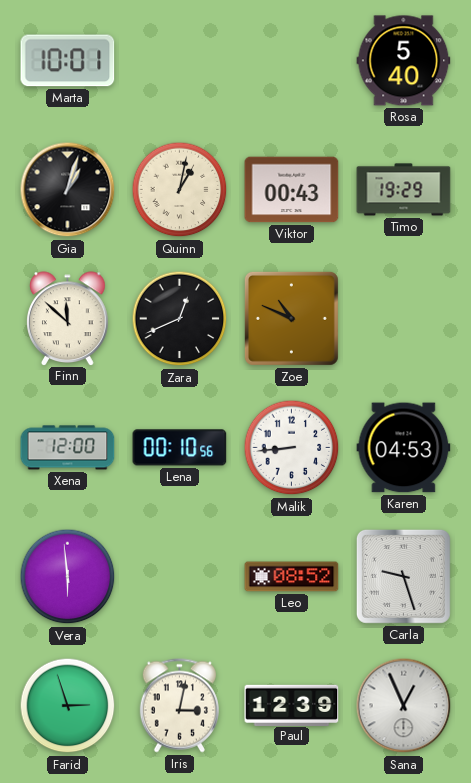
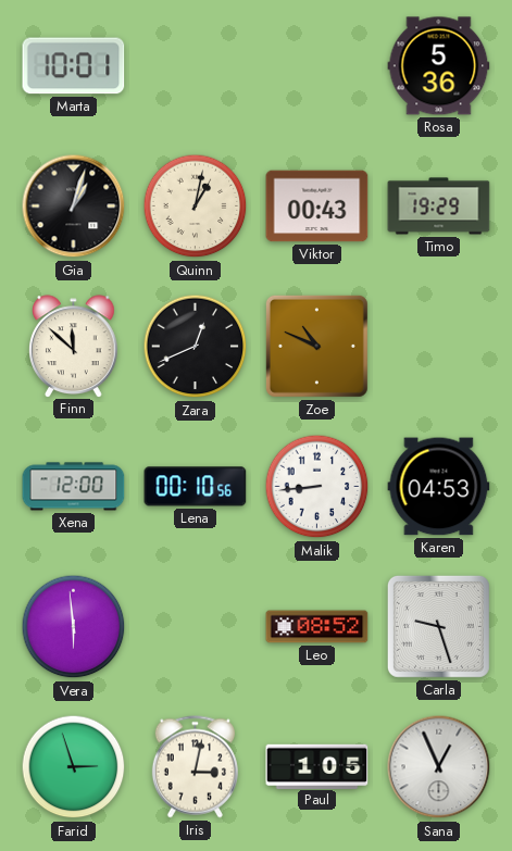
Rosa: 5:40 -> 5:36 (439, 66)
Paul: 12:39 -> 1:05 (317, 766)
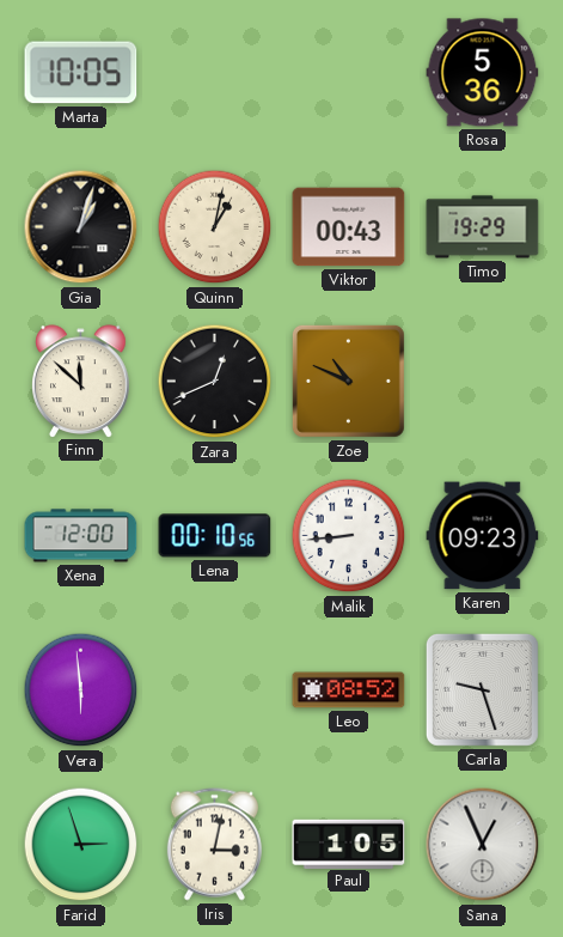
Marta: 10:01 -> 10:05 (81, 73)
Karen: 04:53 -> 09:23 (483, 536)
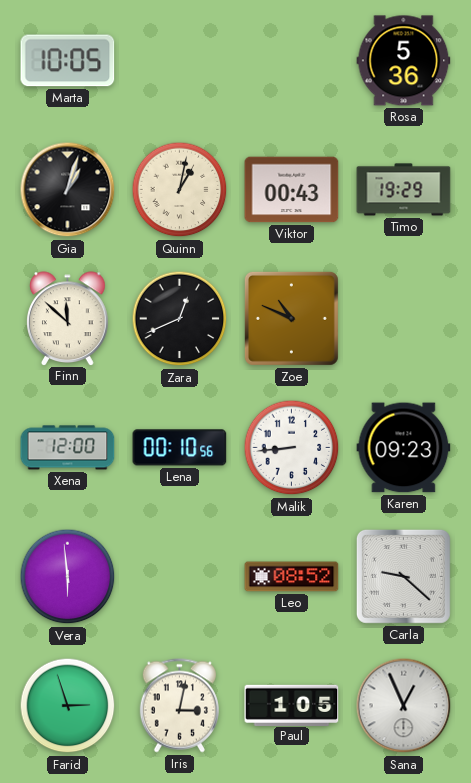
Carla: 9:27 -> 9:22 (403, 576)
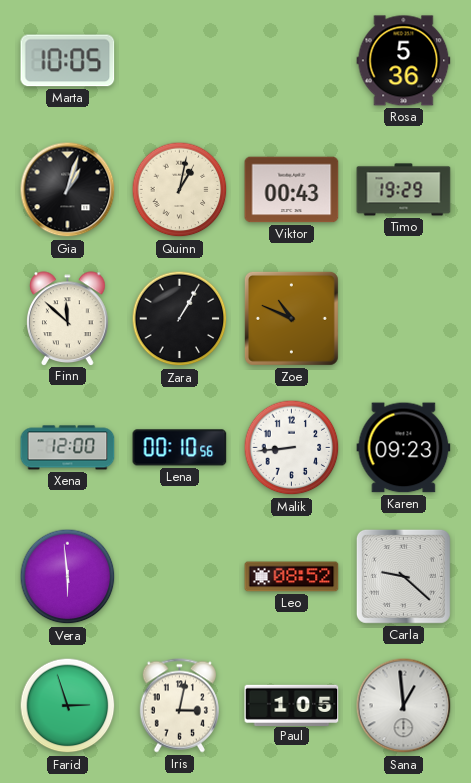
Zara: 12:41 -> 1:05 (180, 319)
Sana: 12:56 -> 12:59 (404, 706)
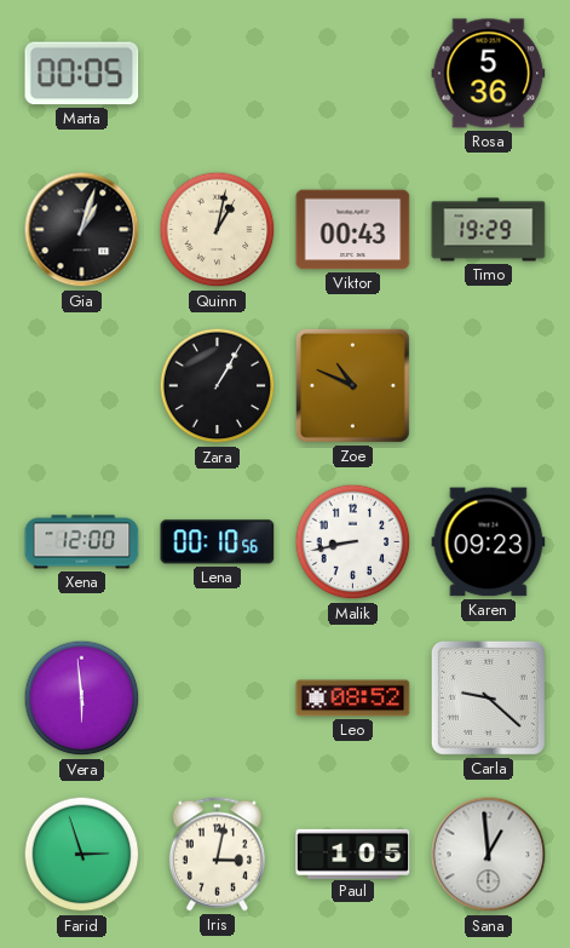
Marta: 10:05 -> 00:05 (82, 74)
Finn: 11:52 -> none (68, 318)
Malik: 8:44 -> 8:43 (353, 542)
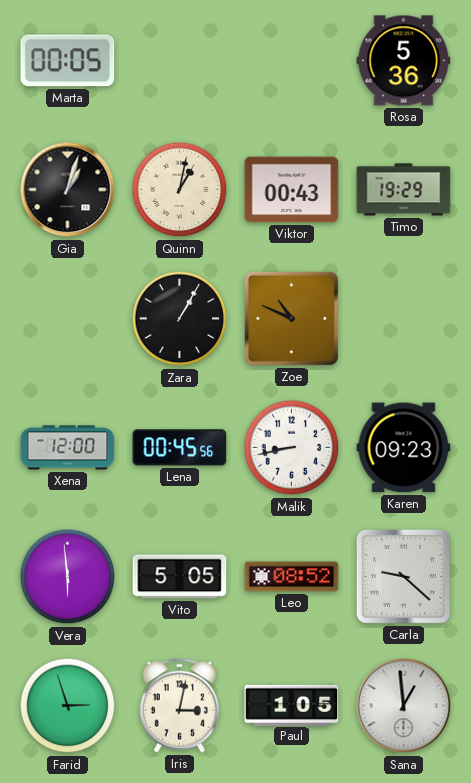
Lena: 00:10 -> 00:45 (180, 448)
Vito: none -> 5:05 (180, 577)
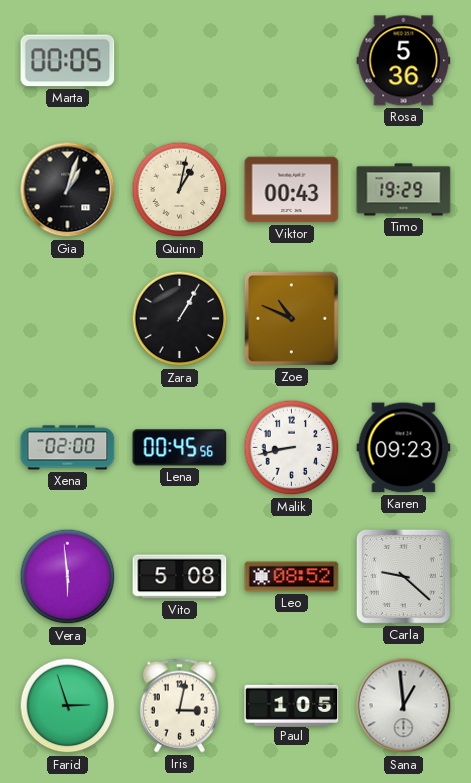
Xena: 12:00 -> 02:00 (68, 448)
Vito: 5:05 -> 5:08 (180, 577)
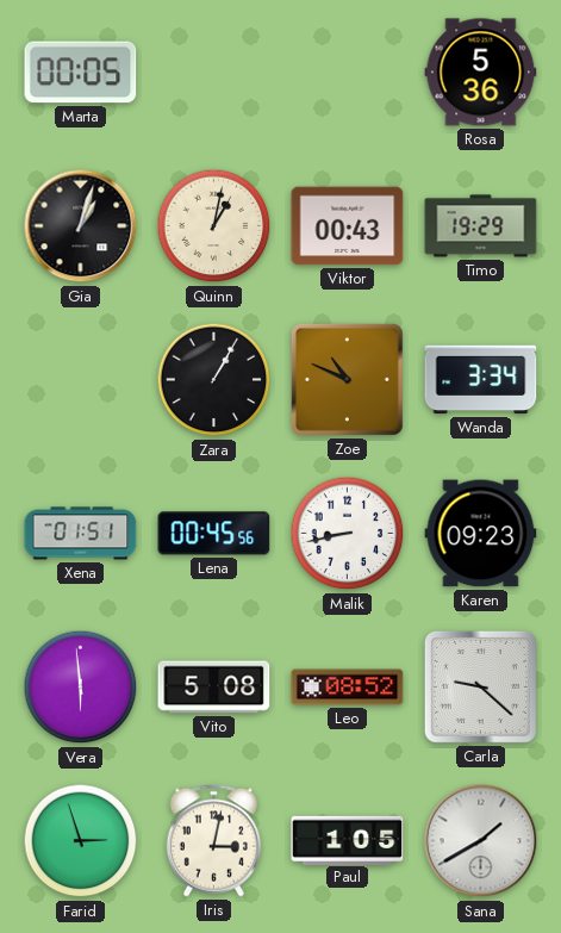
Wanda: none -> 3:34 (481, 380)
Xena: 02:00 -> 01:51 (81, 534)
Sana: 12:59 -> 1:40 (481, 841)
